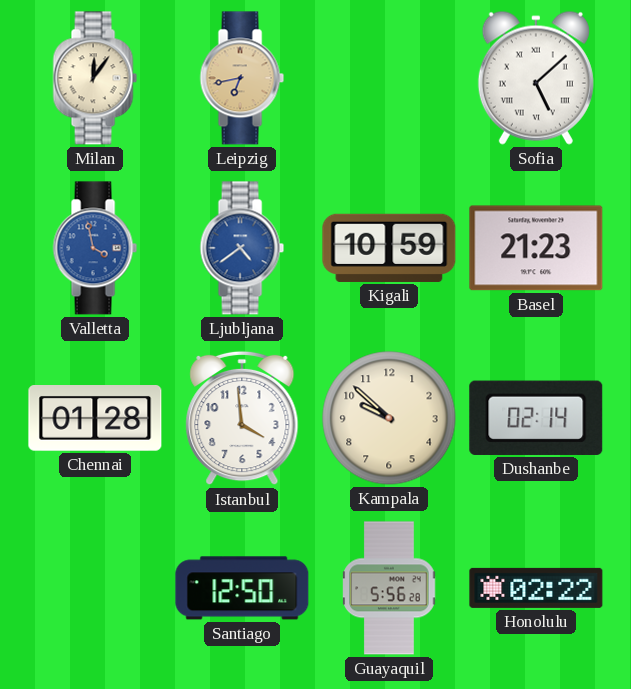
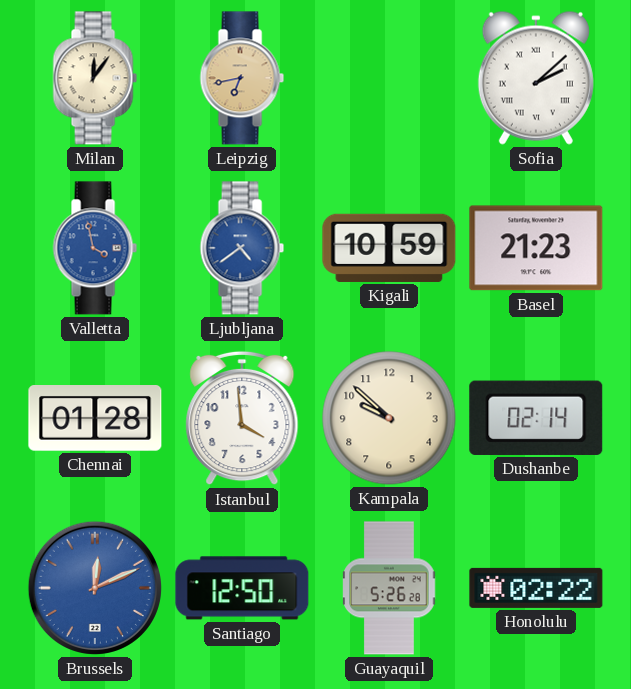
Sofia: 5:08 -> 2:08 (536, 78)
Brussels: none -> 12:11 (95, 588)
Guayaquil: 5:56 -> 5:26 (389, 588)
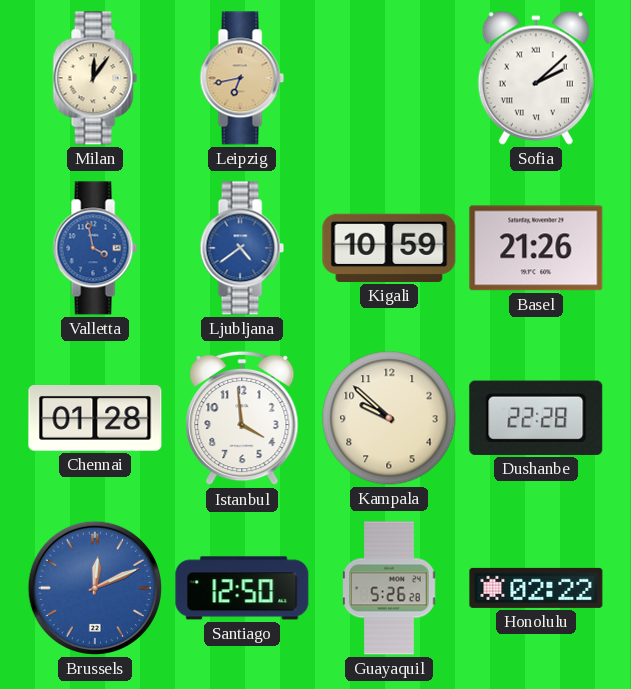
Basel: 21:23 -> 21:26 (536, 248)
Dushanbe: 02:14 -> 22:28 (536, 418)
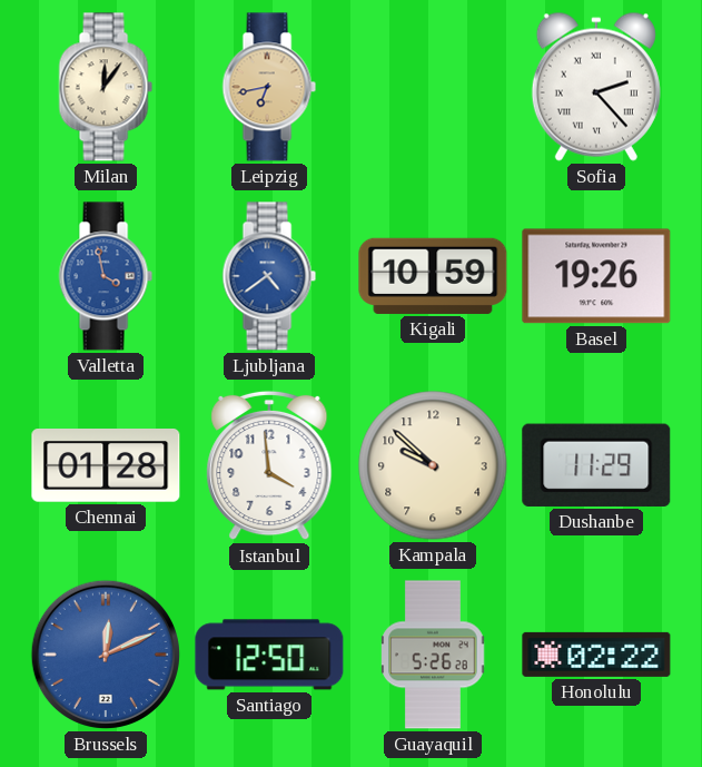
Sofia: 2:08 -> 2:23 (596, 87)
Basel: 21:26 -> 19:26 (596, 276)
Dushanbe: 22:28 -> 11:29 (596, 465)
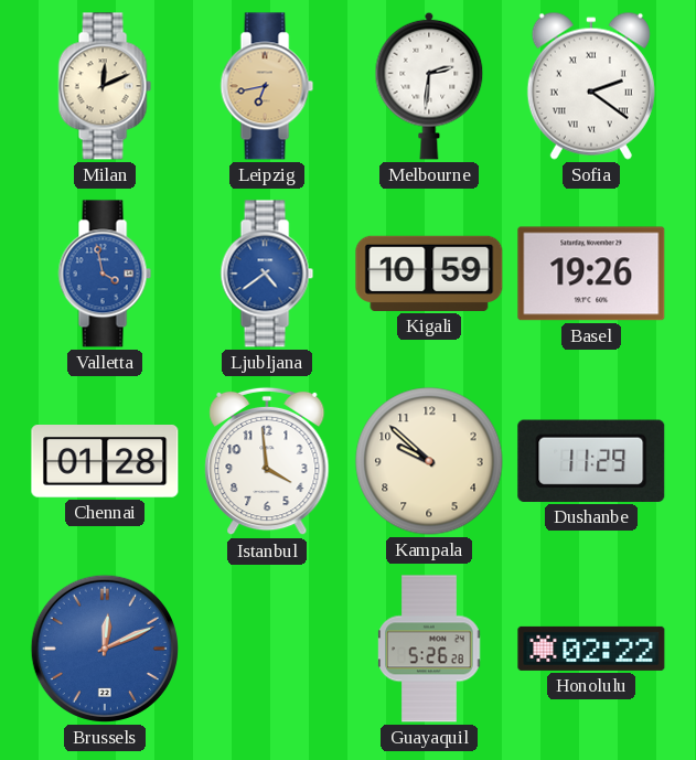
Milan: 12:06 -> 12:11 (105, 86)
Melbourne: none -> 2:31 (429, 86)
Sofia: 2:23 -> 2:21 (591, 86)
Santiago: 12:50 -> none (269, 655)
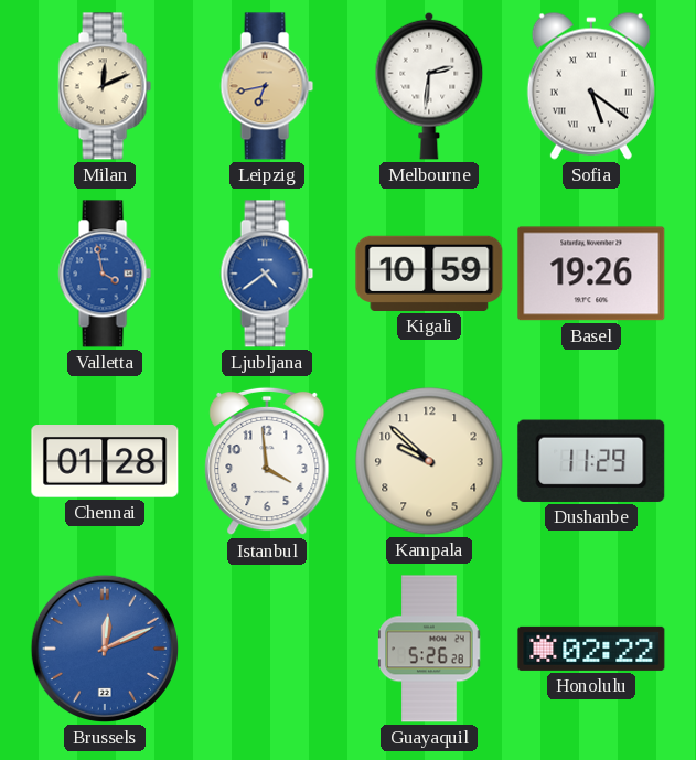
Sofia: 2:21 -> 5:21 (591, 86)
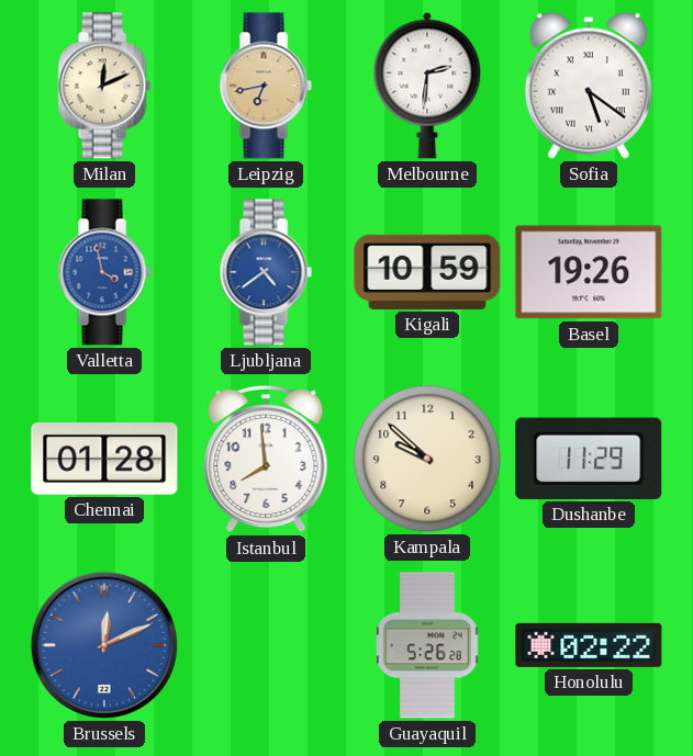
Istanbul: 3:59 -> 7:59 (266, 459)
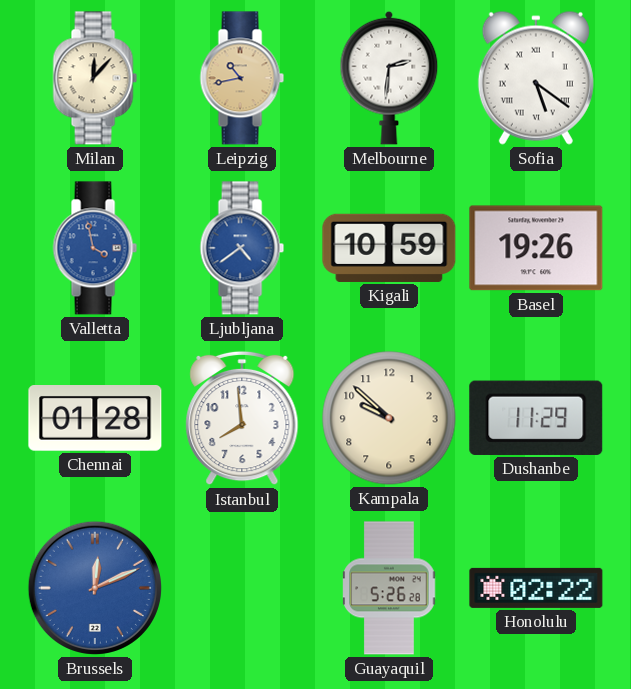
Milan: 12:11 -> 12:07 (95, 78)
Leipzig: 6:43 -> 10:43 (242, 78)
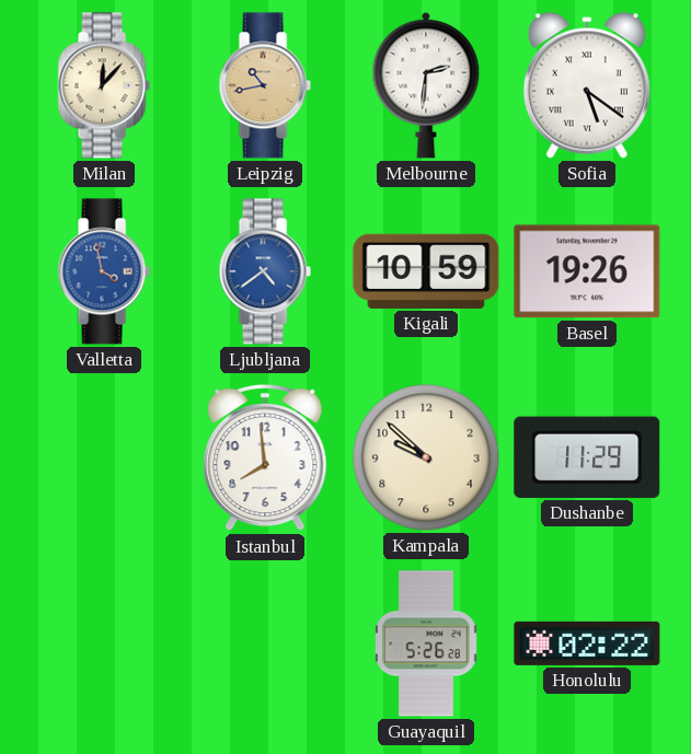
Chennai: 01:28 -> none (95, 419)
Brussels: 12:11 -> none (95, 588)
